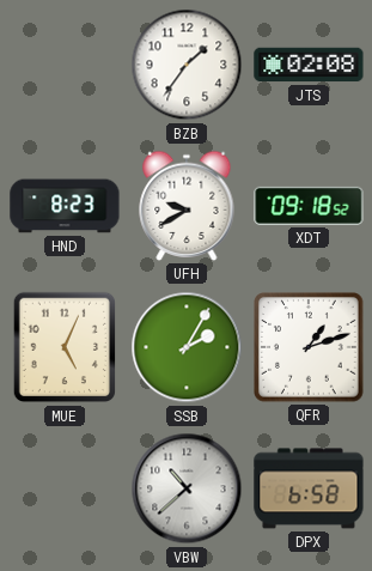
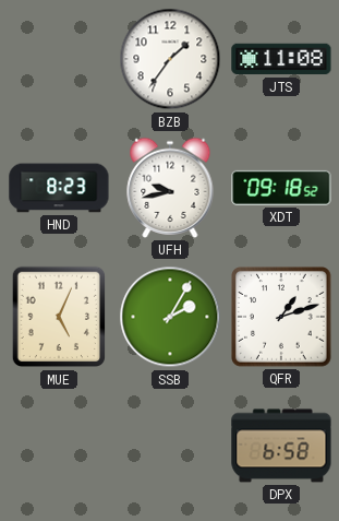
JTS: 02:08 -> 11:08 (281, 59)
UFH: 9:40 -> 9:43 (170, 188)
VBW: 10:38 -> none (187, 488)
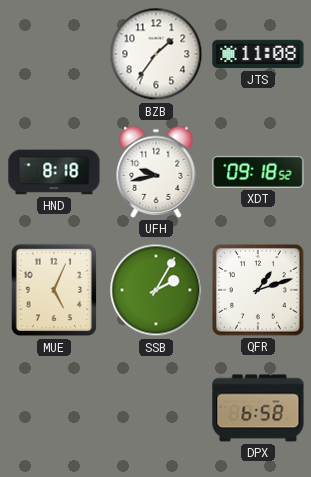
HND: 8:23 -> 8:18 (54, 172)
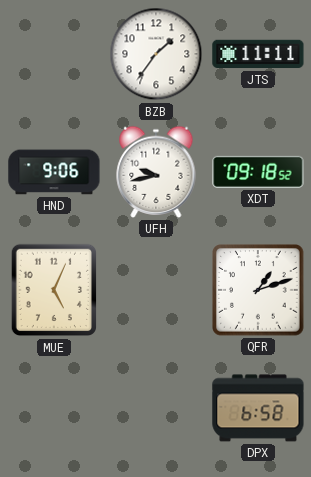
JTS: 11:08 -> 11:11 (258, 54)
HND: 8:18 -> 9:06 (54, 172)
SSB: 2:05 -> none (156, 290)
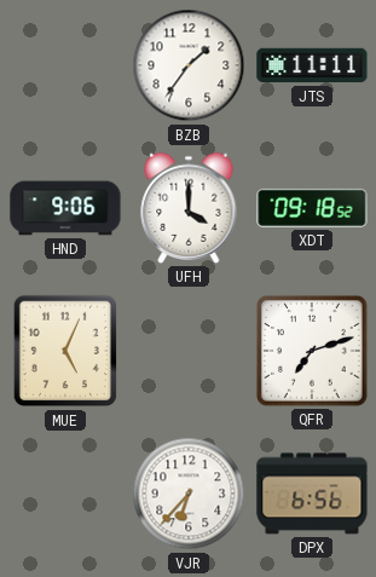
UFH: 9:43 -> 4:00 (189, 208)
QFR: 1:12 -> 7:12 (313, 352)
VJR: none -> 6:37 (189, 494)
DPX: 6:58 -> 6:56 (312, 494)
